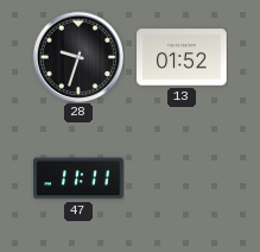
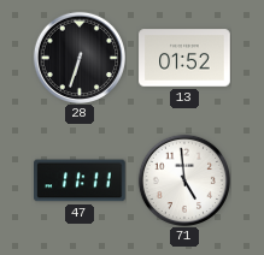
28: 9:33 -> 6:33 (78, 57)
71: none -> 4:59 (183, 179)
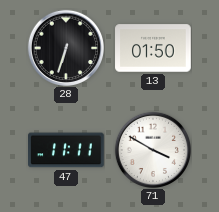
13: 01:52 -> 01:50 (153, 48)
71: 4:59 -> 3:50 (152, 149)
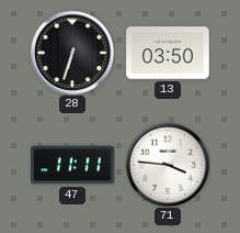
13: 01:50 -> 03:50 (168, 53)
71: 3:50 -> 3:46 (167, 164)
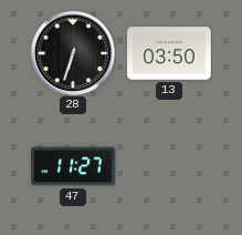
47: 11:11 -> 11:27 (74, 166)
71: 3:46 -> none (167, 164)
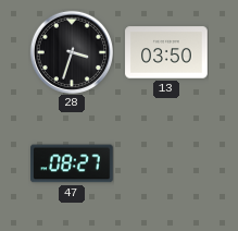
28: 6:33 -> 3:33 (71, 51)
47: 11:27 -> 08:27 (73, 163)
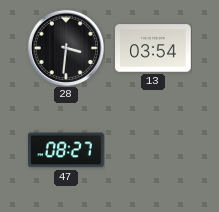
28: 3:33 -> 3:31 (65, 47)
13: 03:50 -> 03:54 (153, 48)
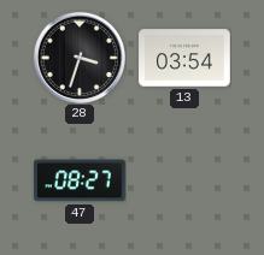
28: 3:31 -> 3:33 (78, 57)
